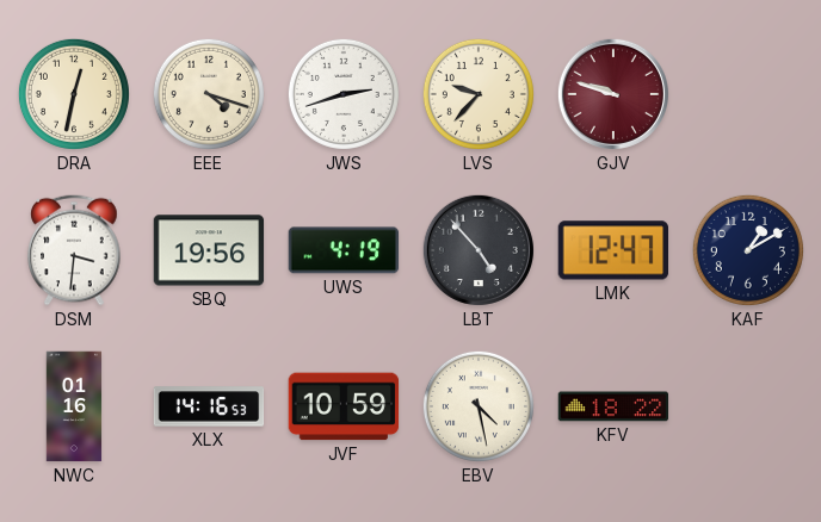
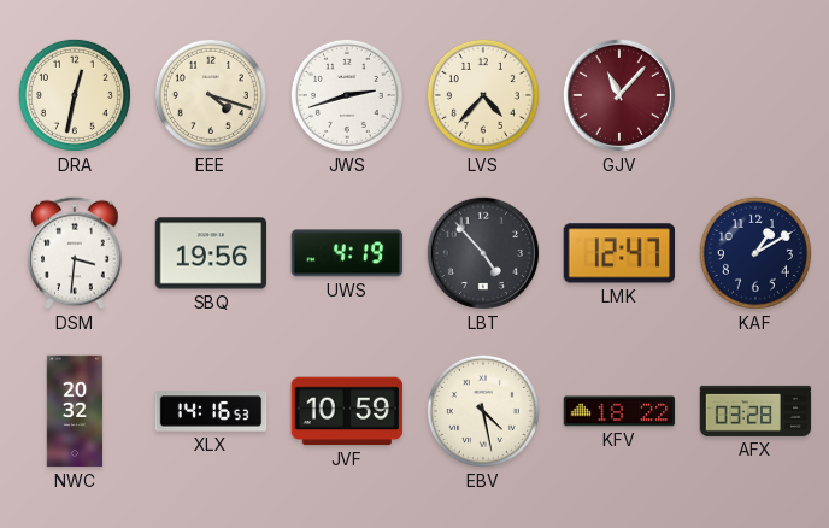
LVS: 9:37 -> 4:37 (483, 95)
GJV: 9:48 -> 11:07 (619, 95)
NWC: 01:16 -> 20:32 (75, 411)
AFX: none -> 03:28 (755, 411)
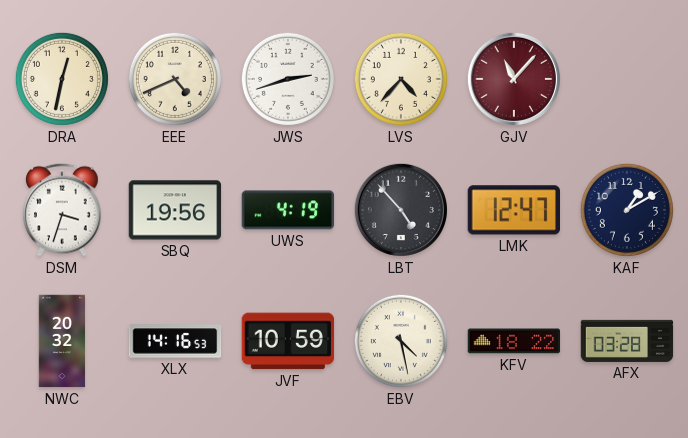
EEE: 4:18 -> 4:41 (175, 79)
DSM: 3:31 -> 3:33 (62, 210)
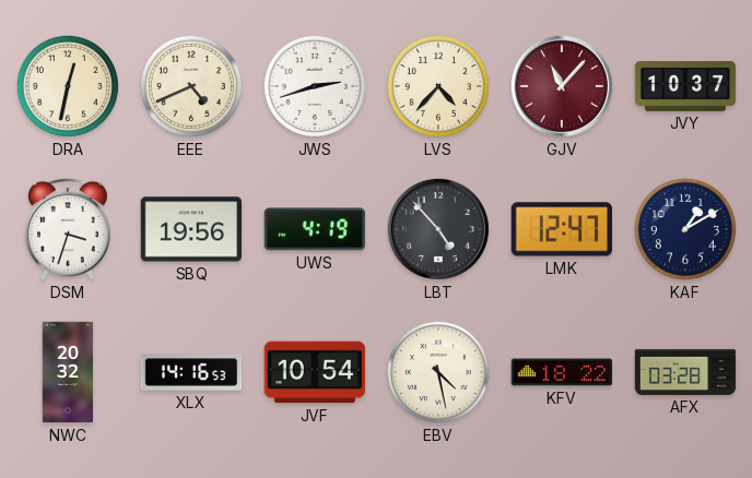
JVY: none -> 10:37 (685, 86)
JVF: 10:59 -> 10:54 (315, 372)
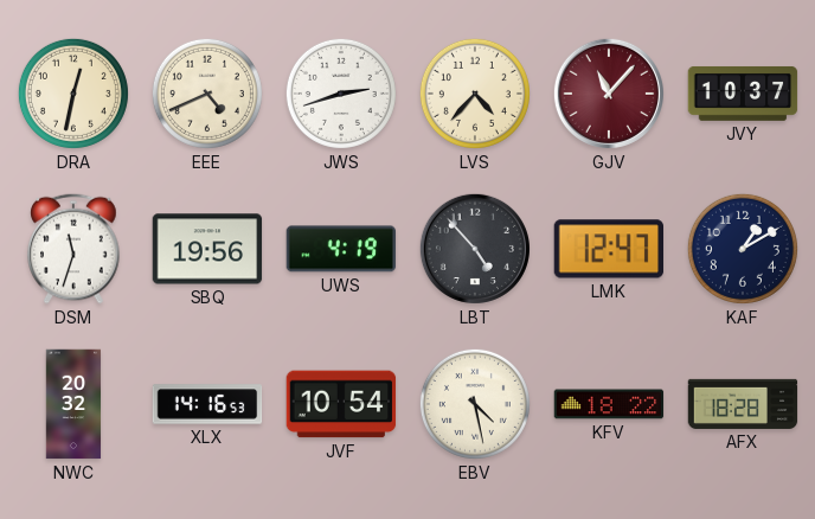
DSM: 3:33 -> 11:33 (73, 249)
AFX: 03:28 -> 18:28 (743, 404)
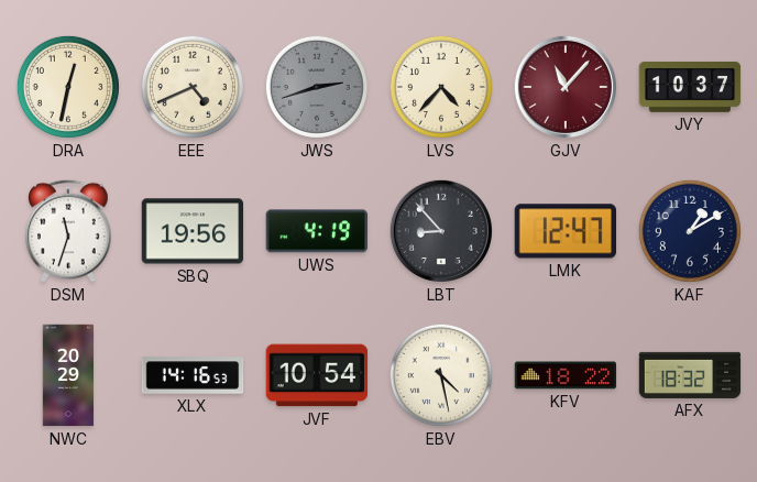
JWS dial: white -> grey (317, 87)
LBT: 4:53 -> 8:53 (441, 231)
NWC: 20:32 -> 20:29 (68, 375)
AFX: 18:28 -> 18:32 (690, 375)
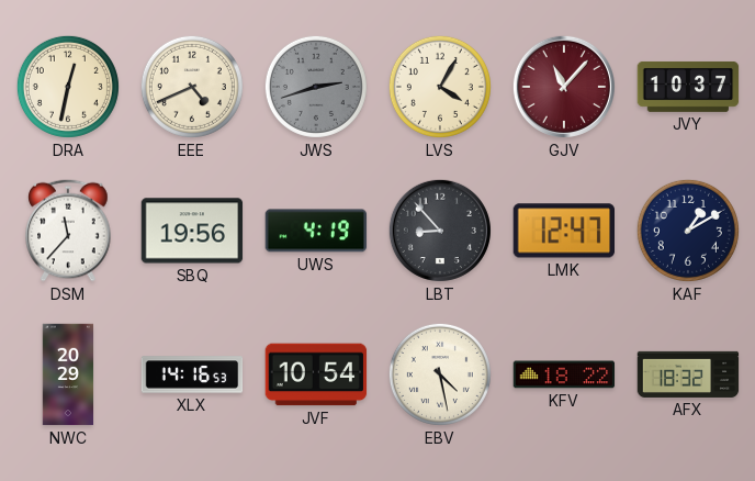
LVS: 4:37 -> 4:05 (440, 87)
DSM: 11:33 -> 11:37 (68, 231)
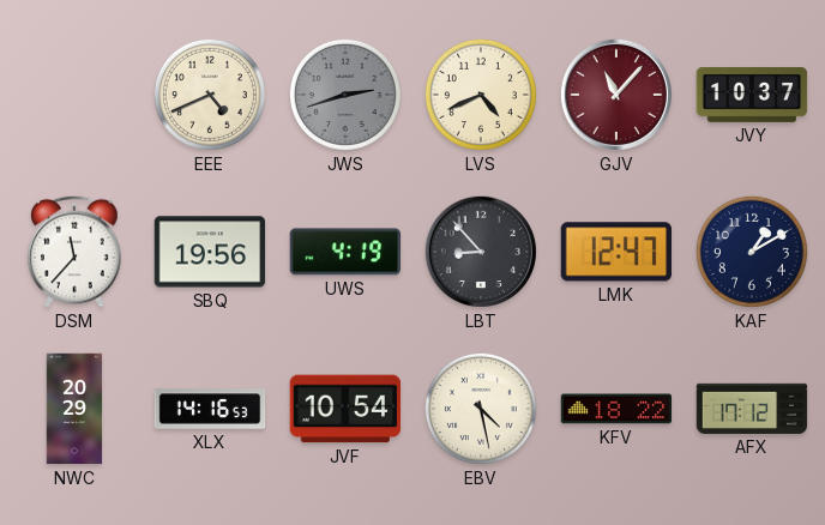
DRA: 12:32 -> none (68, 87)
LVS: 4:05 -> 4:41 (481, 95)
AFX: 18:32 -> 17:12 (752, 409)
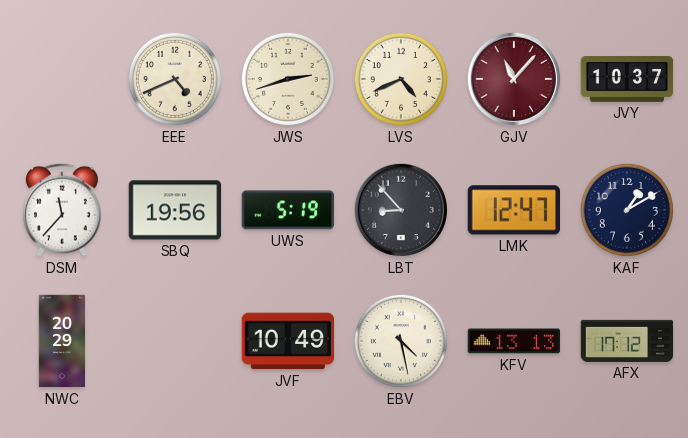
JWS dial: grey -> cream (288, 79)
UWS: 4:19 -> 5:19 (288, 210)
XLX: 14:16 -> none (210, 409)
JVF: 10:54 -> 10:49 (288, 341)
KFV: 18:22 -> 13:13 (514, 341)
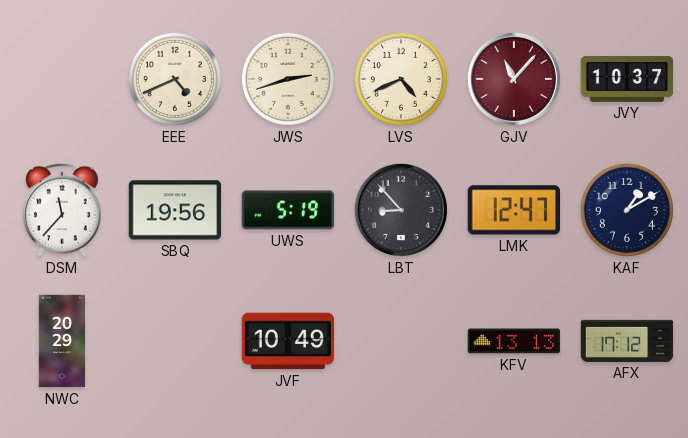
EBV: 4:28 -> none (401, 341)
